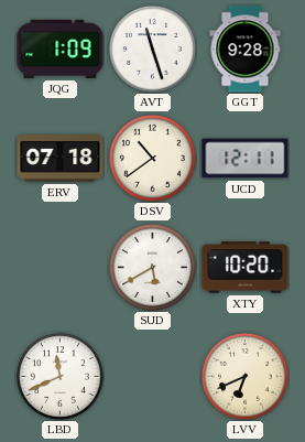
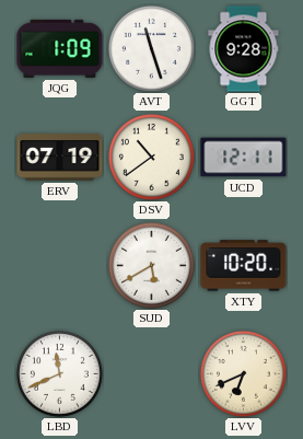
ERV: 07:18 -> 07:19 (60, 158)
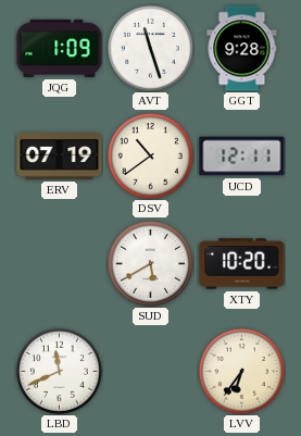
LVV: 6:41 -> 6:36 (241, 371)
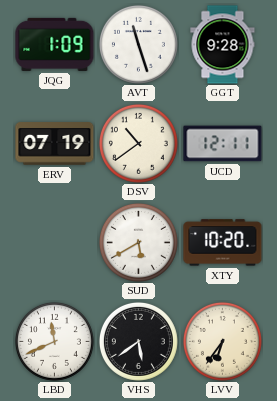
VHS: none -> 5:39 (138, 341)
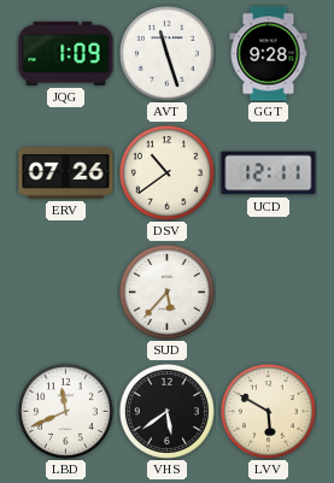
ERV: 07:19 -> 07:26 (66, 173)
SUD: 5:40 -> 5:37 (166, 291)
XTY: 10:20 -> none (223, 243)
LVV: 6:36 -> 5:50 (268, 411)
